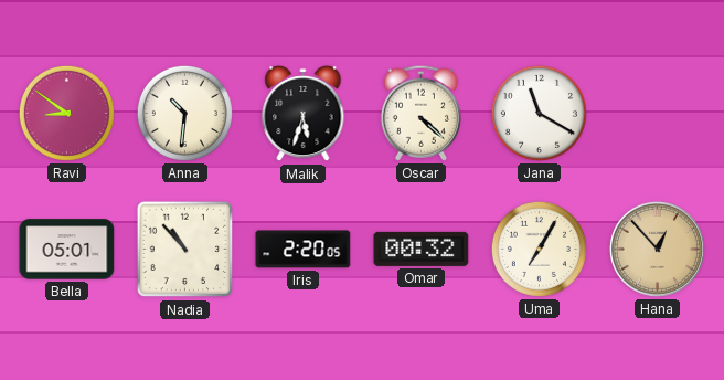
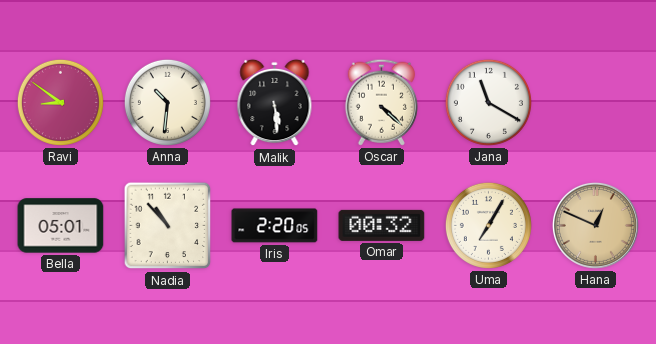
Malik: 5:33 -> 5:29 (275, 103)
Hana: 12:53 -> 12:49 (595, 225)
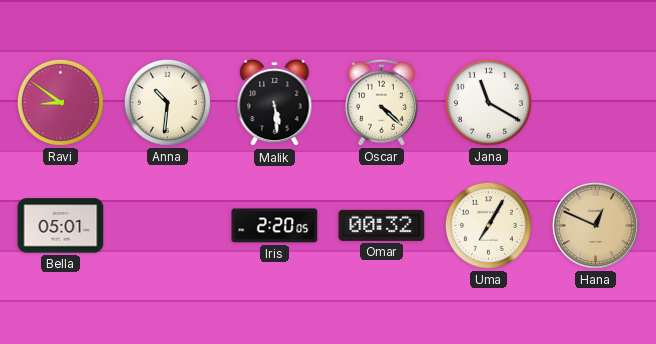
Nadia: 10:53 -> none (168, 226)
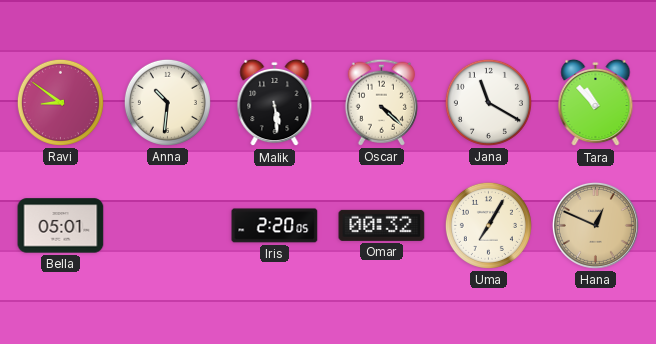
Tara: none -> 10:53 (596, 103)
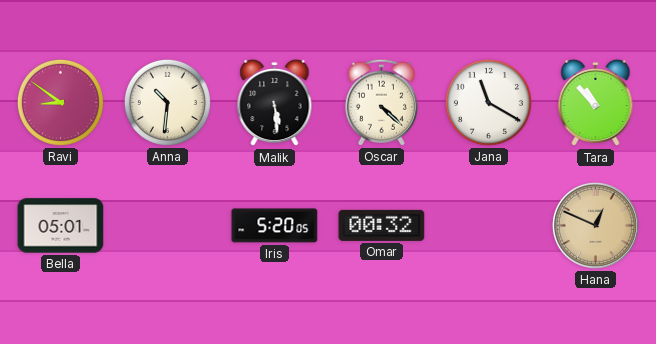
Iris: 2:20 -> 5:20 (275, 226)
Uma: 7:05 -> none (488, 225)
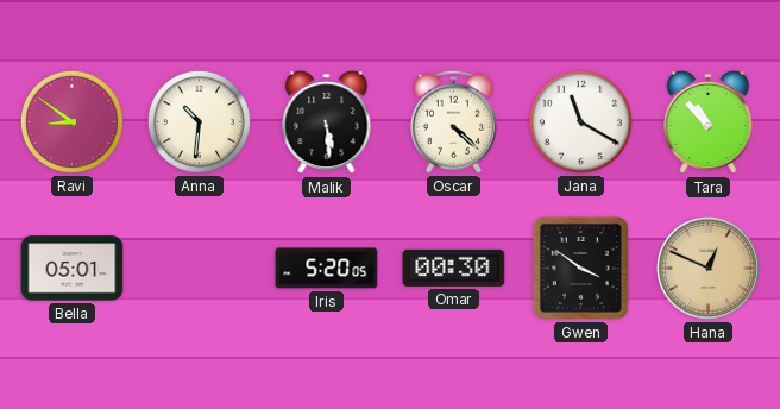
Omar: 00:32 -> 00:30 (454, 268)
Gwen: none -> 3:51 (580, 268)
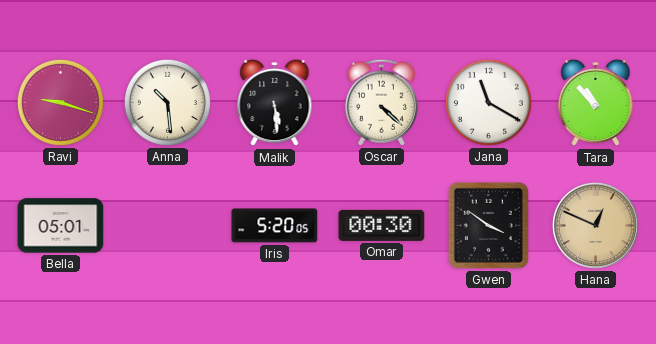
Ravi: 8:51 -> 9:18 (60, 102)
Anna: 10:31 -> 10:29 (167, 102)
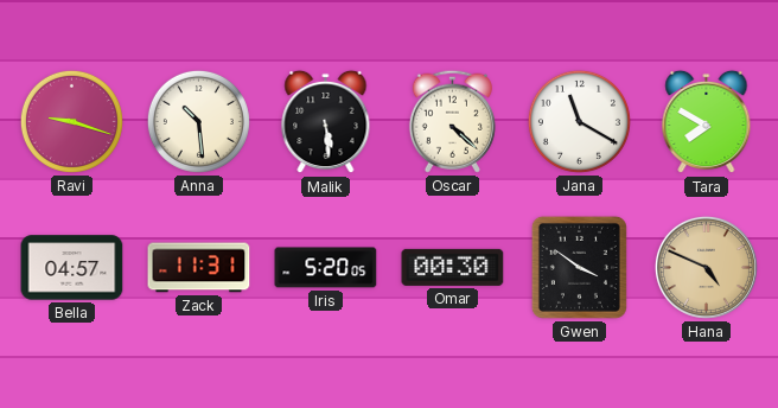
Tara: 10:53 -> 7:50 (707, 122)
Bella: 05:01 -> 04:57 (72, 268)
Zack: none -> 11:31 (199, 268)
Hana: 12:49 -> 4:49 (706, 267)
